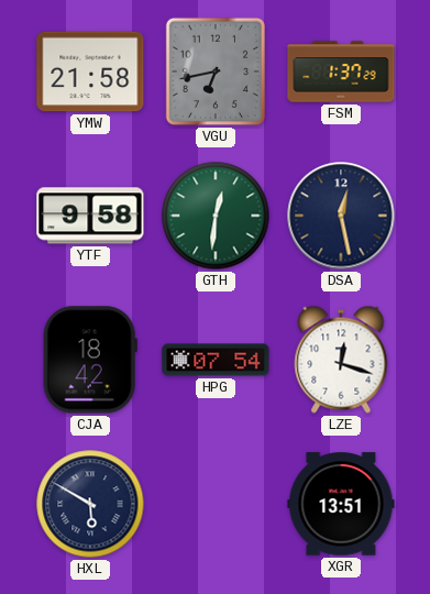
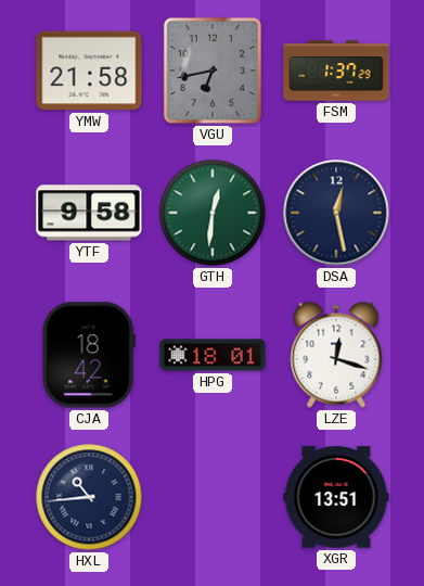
HPG: 07:54 -> 18:01 (213, 355)
HXL: 5:50 -> 10:44 (89, 497)
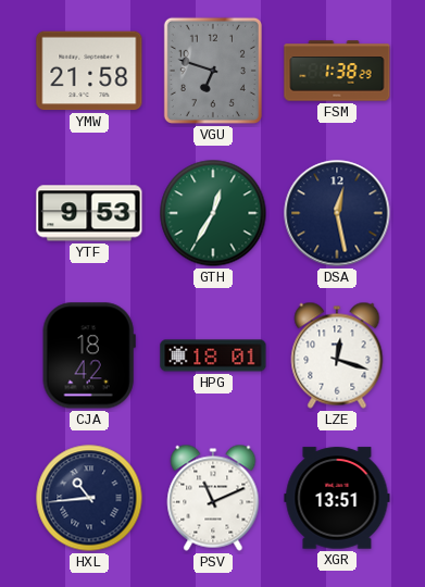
VGU: 6:43 -> 6:48 (213, 71)
FSM: 1:37 -> 1:38 (337, 71)
YTF: 9:58 -> 9:53 (89, 213)
GTH: 12:31 -> 12:35 (213, 213)
PSV: none -> 11:11 (213, 498)
